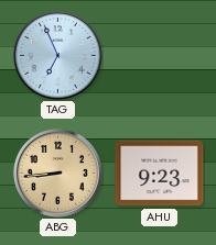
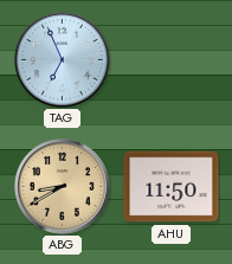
ABG: 8:44 -> 8:40 (62, 186)
AHU: 9:23 -> 11:50 (172, 187)
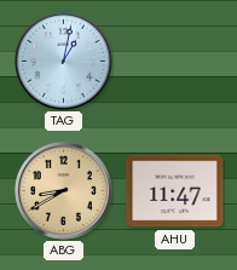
TAG: 6:56 -> 1:02 (63, 61)
AHU: 11:50 -> 11:47 (175, 191)
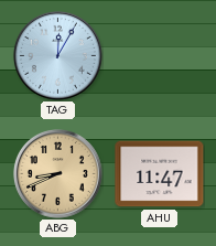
TAG: 1:02 -> 12:05 (57, 55)
ABG: 8:40 -> 8:41 (57, 173)
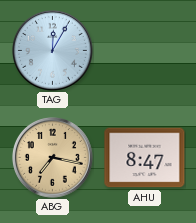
ABG: 8:41 -> 7:17 (52, 157)
AHU: 11:47 -> 8:47 (145, 158)
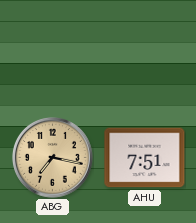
TAG: 12:05 -> none (52, 50)
AHU: 8:47 -> 7:51 (145, 158)
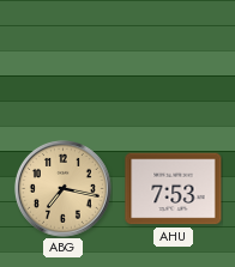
AHU: 7:51 -> 7:53 (174, 189)
